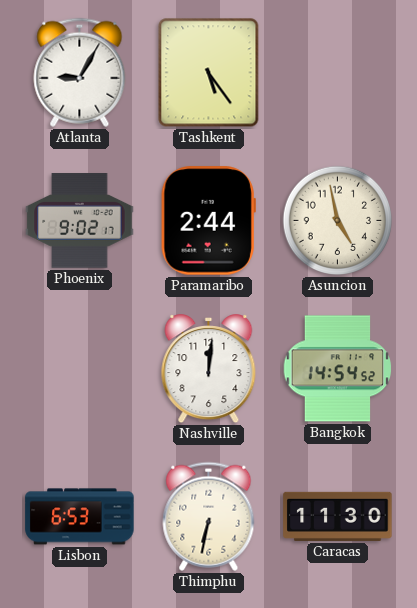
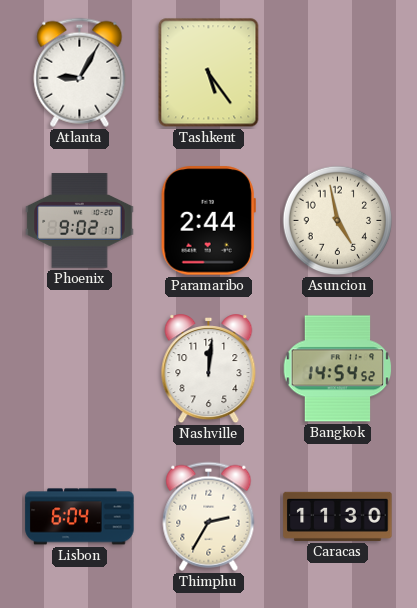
Lisbon: 6:53 -> 6:04 (80, 517)
Thimphu: 6:32 -> 2:35 (209, 516)
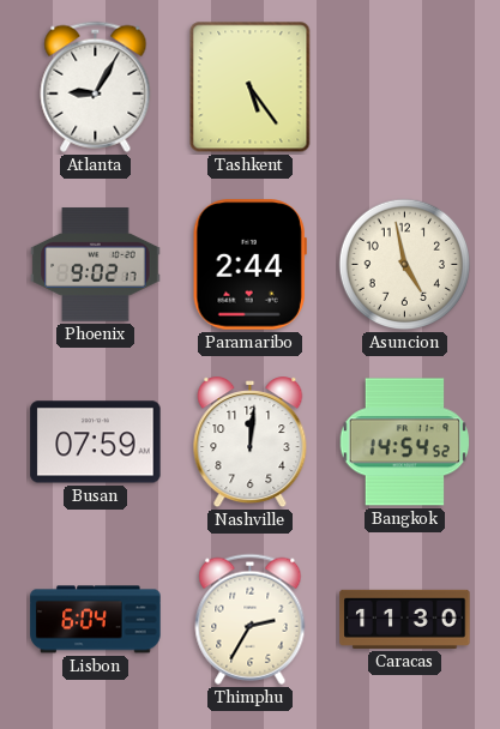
Busan: none -> 07:59 (96, 442)
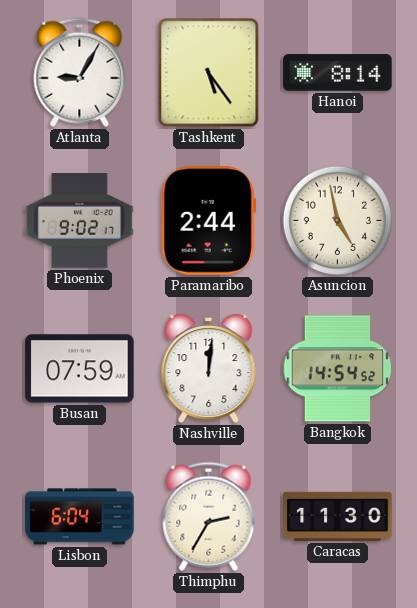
Hanoi: none -> 8:14 (338, 73)
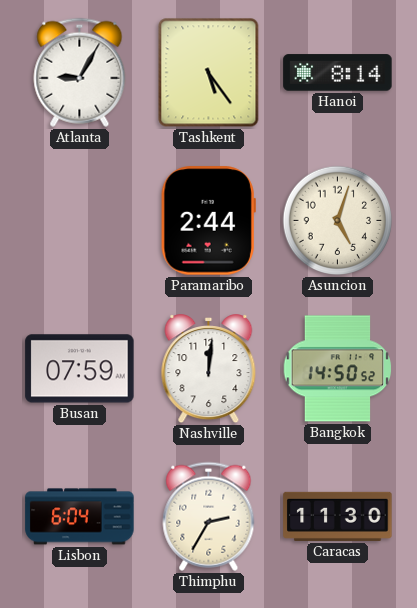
Phoenix: 9:02 -> none (80, 221)
Asuncion: 4:58 -> 5:03 (338, 221)
Bangkok: 14:54 -> 14:50 (338, 369)
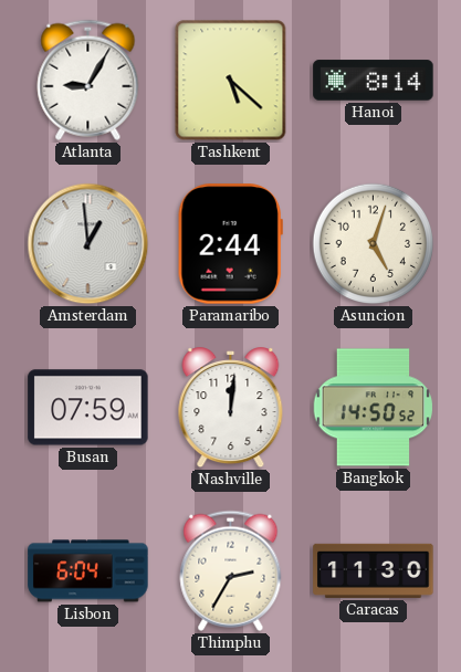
Tashkent: 5:24 -> 5:22 (231, 81)
Amsterdam: none -> 12:59 (88, 244)
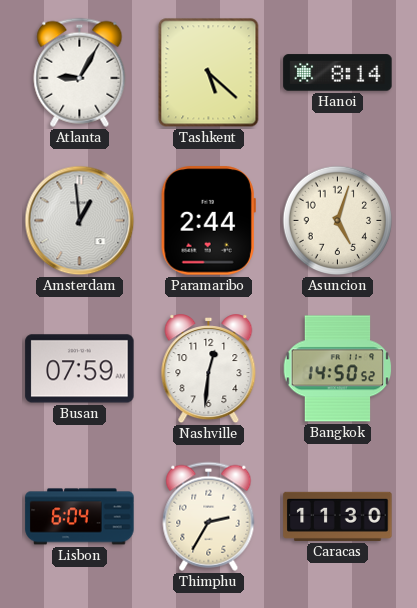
Nashville: 12:01 -> 12:31 (209, 369)
